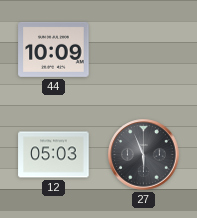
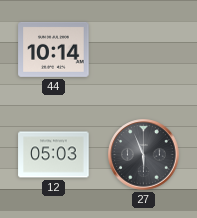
44: 10:09 -> 10:14 (54, 49)
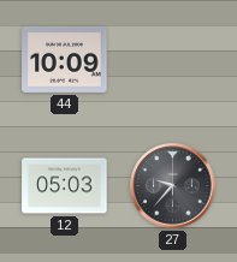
44: 10:14 -> 10:09 (65, 59)
27: 5:56 -> 9:37 (173, 186)
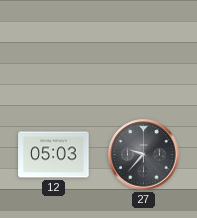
44: 10:09 -> none (65, 59)
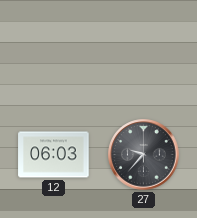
12: 05:03 -> 06:03 (54, 155)
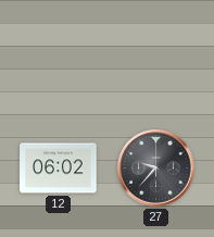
12: 06:03 -> 06:02 (59, 169)
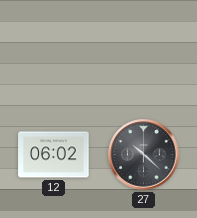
27: 9:37 -> 10:22 (144, 155)
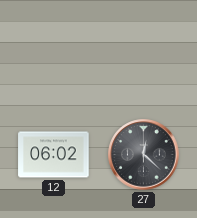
27: 10:22 -> 12:22 (144, 155)
